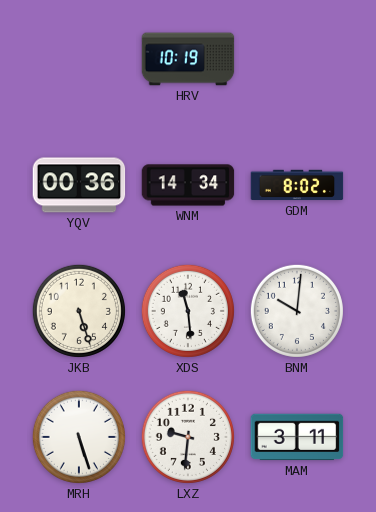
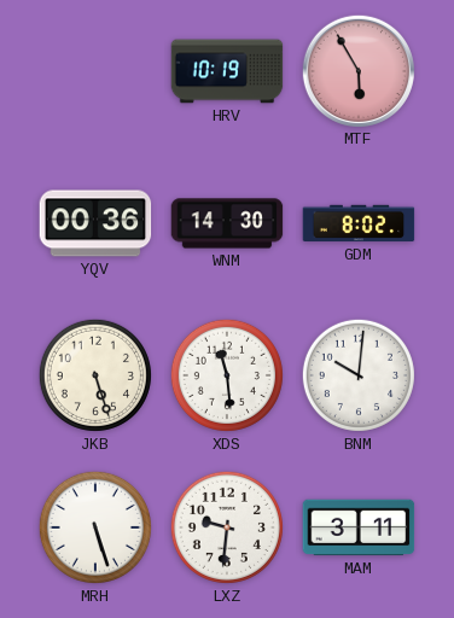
MTF: none -> 5:55 (357, 70)
WNM: 14:34 -> 14:30 (227, 223)
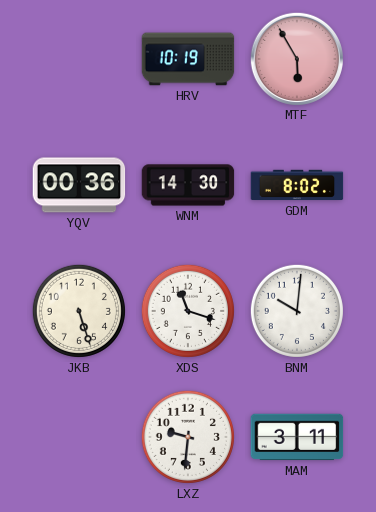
XDS: 11:29 -> 11:18 (188, 311)
MRH: 5:27 -> none (95, 527)
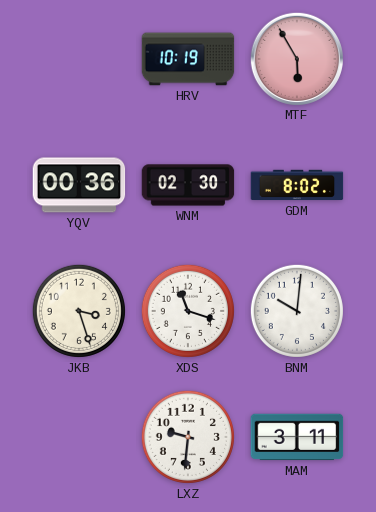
WNM: 14:30 -> 02:30 (188, 185)
JKB: 5:27 -> 3:27 (79, 311)
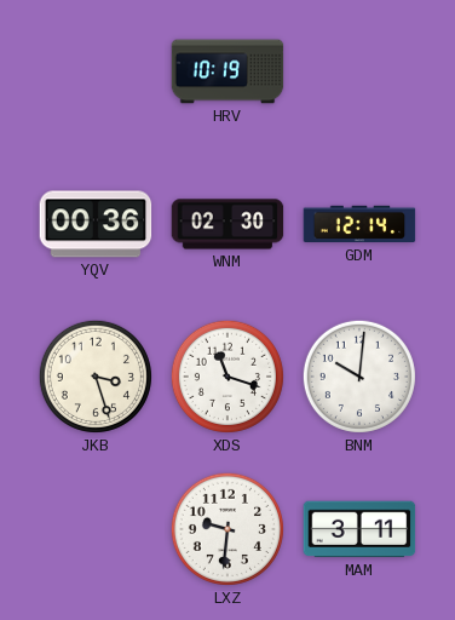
MTF: 5:55 -> none (296, 58)
GDM: 8:02 -> 12:14 (359, 224)
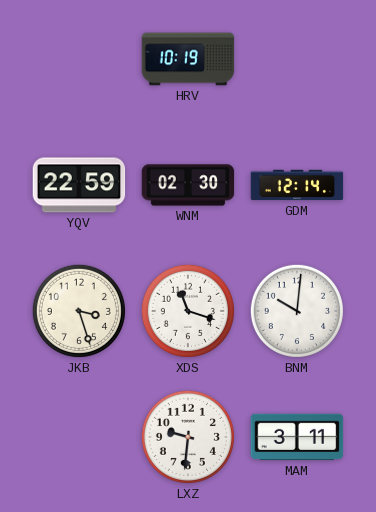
YQV: 00:36 -> 22:59 (79, 185)
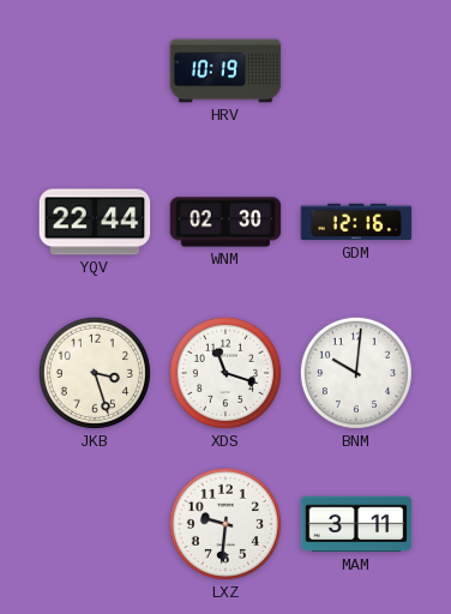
YQV: 22:59 -> 22:44 (95, 222)
GDM: 12:14 -> 12:16 (356, 222)
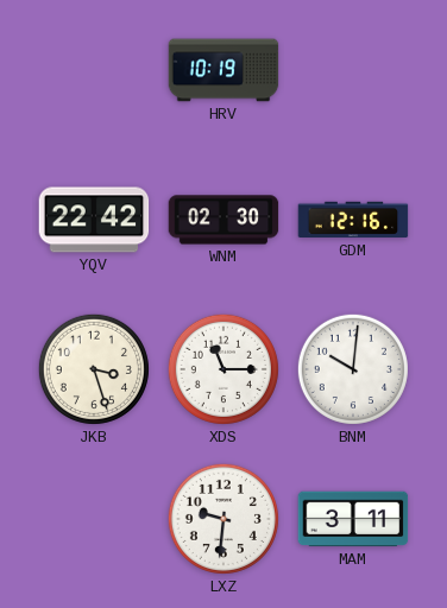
YQV: 22:44 -> 22:42 (94, 220)
XDS: 11:18 -> 11:15 (223, 369)
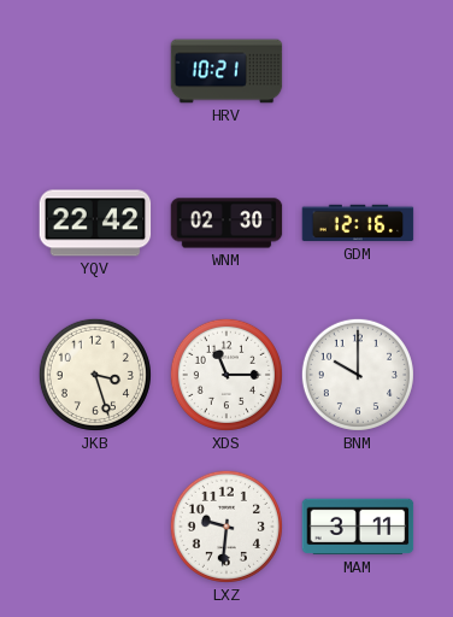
HRV: 10:19 -> 10:21 (226, 71)
BNM: 10:01 -> 10:00 (358, 375)
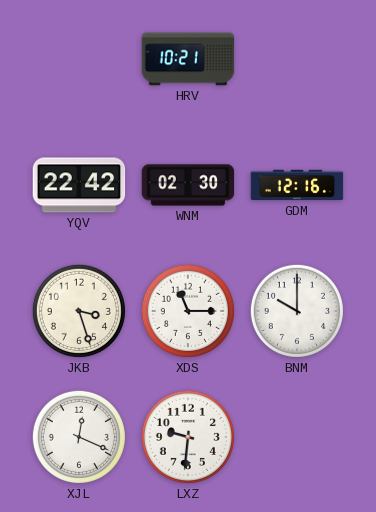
XJL: none -> 12:19 (79, 437)
MAM: 3:11 -> none (358, 527)
